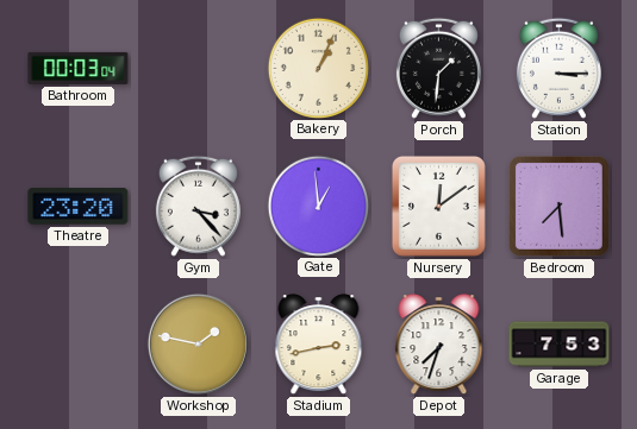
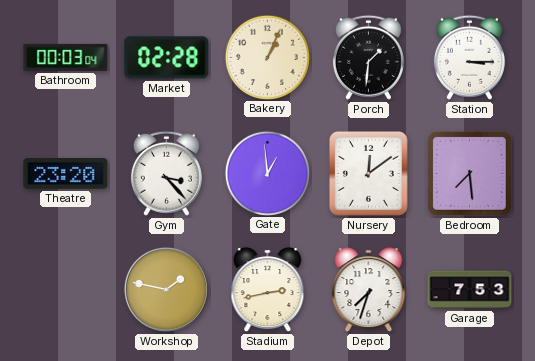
Market: none -> 02:28 (167, 58)
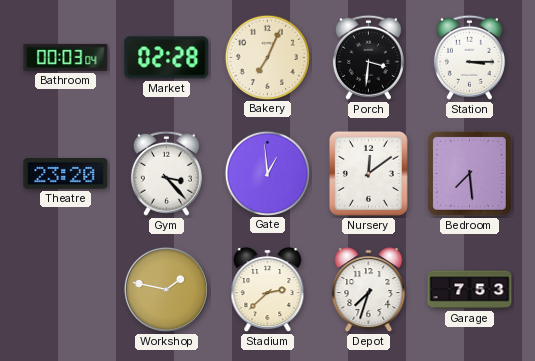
Bakery: 1:04 -> 7:04 (267, 57)
Porch: 1:31 -> 3:31 (368, 57)
Stadium: 2:43 -> 2:38 (268, 290)
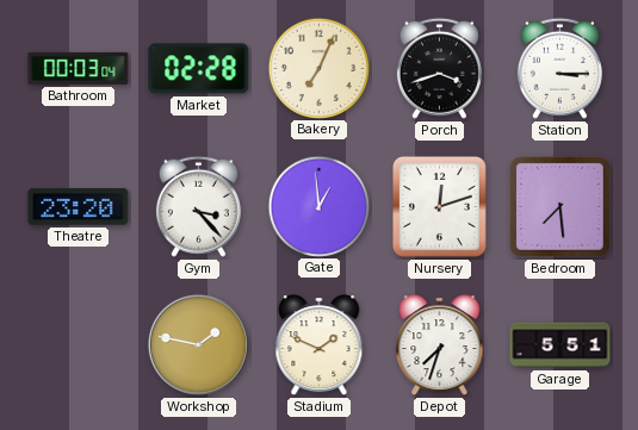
Porch: 3:31 -> 3:42 (439, 68)
Nursery: 12:09 -> 12:12 (439, 206)
Stadium: 2:38 -> 1:49 (320, 345)
Garage: 7:53 -> 5:51 (560, 345)
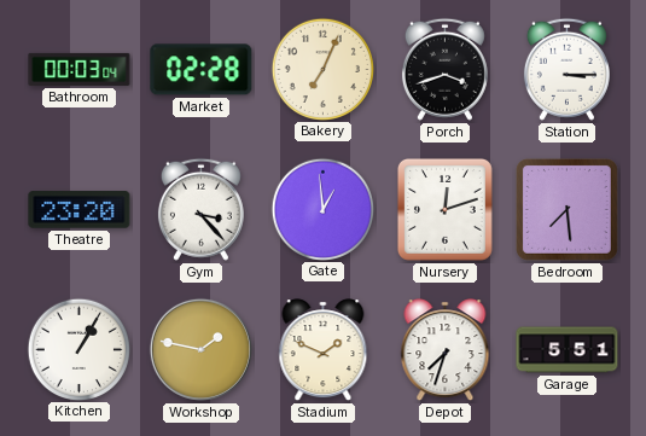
Kitchen: none -> 1:05 (78, 349)
